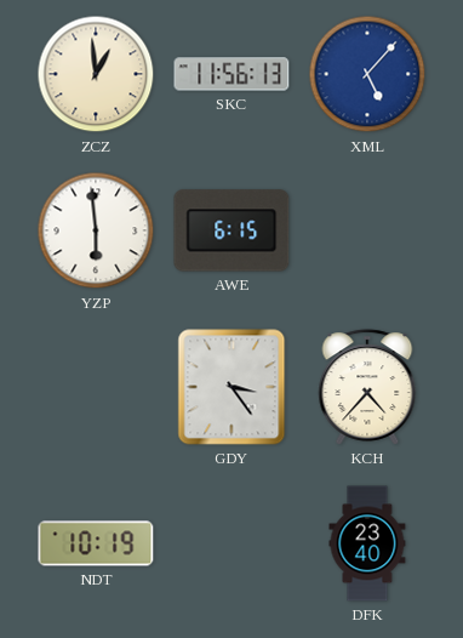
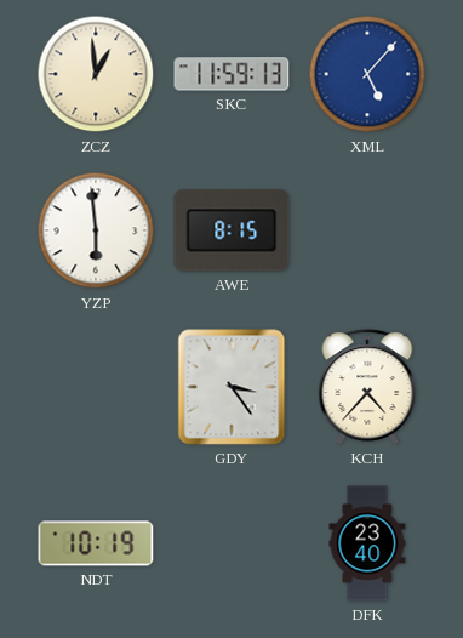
SKC: 11:56 -> 11:59 (232, 74)
AWE: 6:15 -> 8:15 (232, 230)
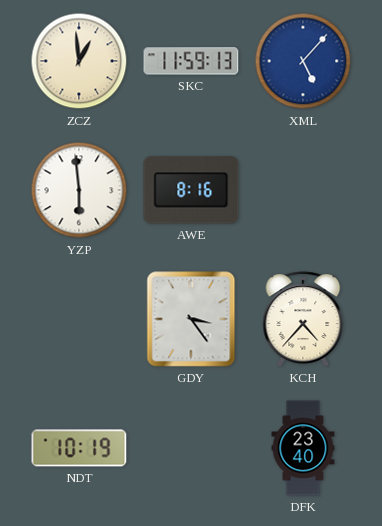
AWE: 8:15 -> 8:16 (191, 190)
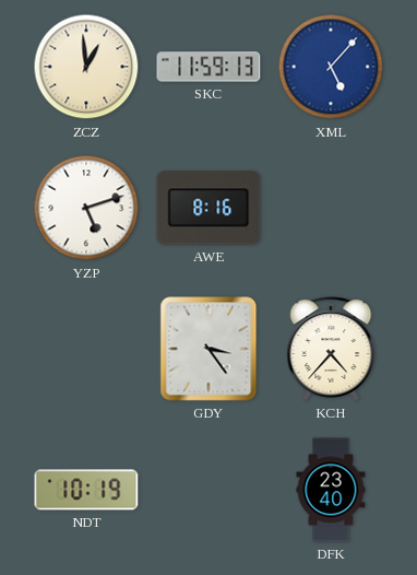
YZP: 5:59 -> 5:12 (86, 208)
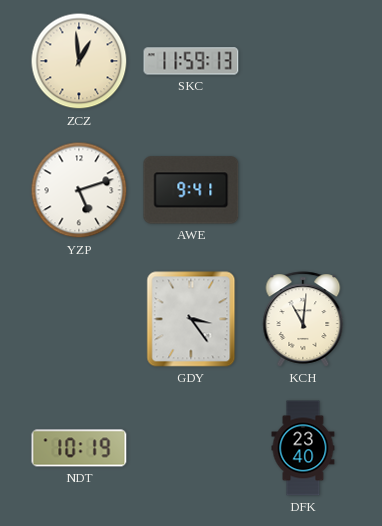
XML: 5:07 -> none (331, 67)
AWE: 8:16 -> 9:41 (191, 190)
KCH: 4:37 -> 11:01 (303, 319)
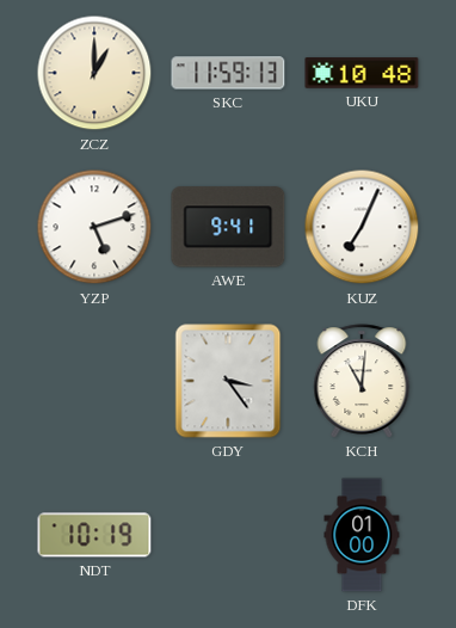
ZCZ: 12:59 -> 1:00 (94, 73)
UKU: none -> 10:48 (362, 73)
KUZ: none -> 7:04 (362, 227)
DFK: 23:40 -> 01:00 (362, 535)
